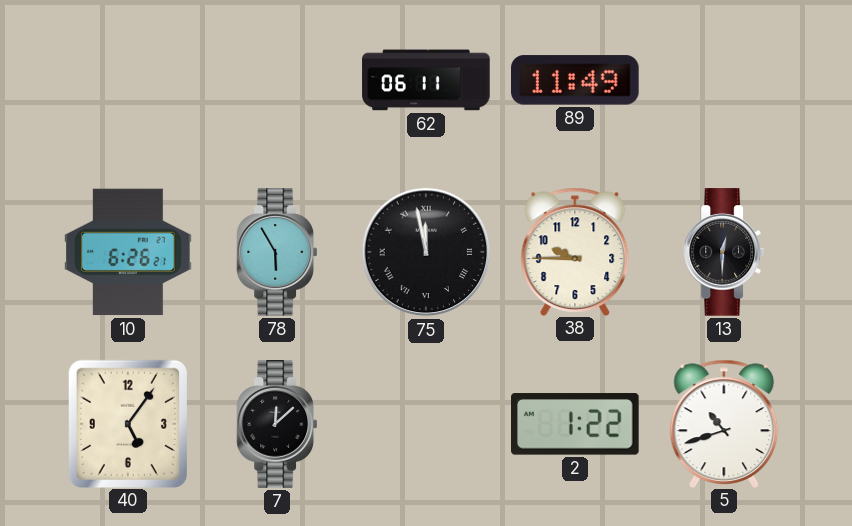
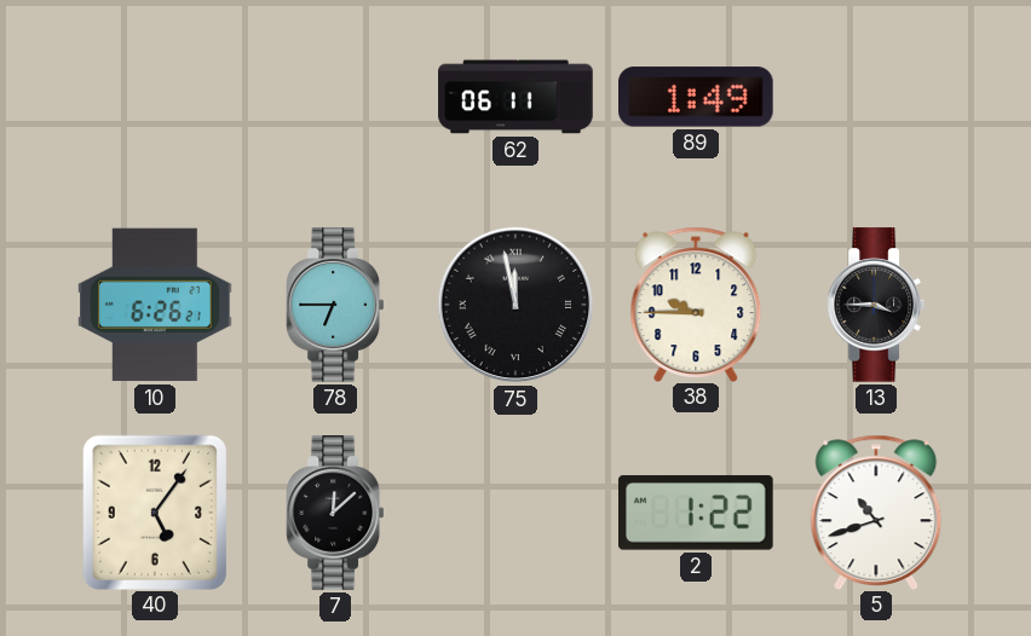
89: 11:49 -> 1:49 (696, 97)
78: 5:55 -> 6:45 (334, 305)
13: 12:30 -> 3:45 (875, 305)
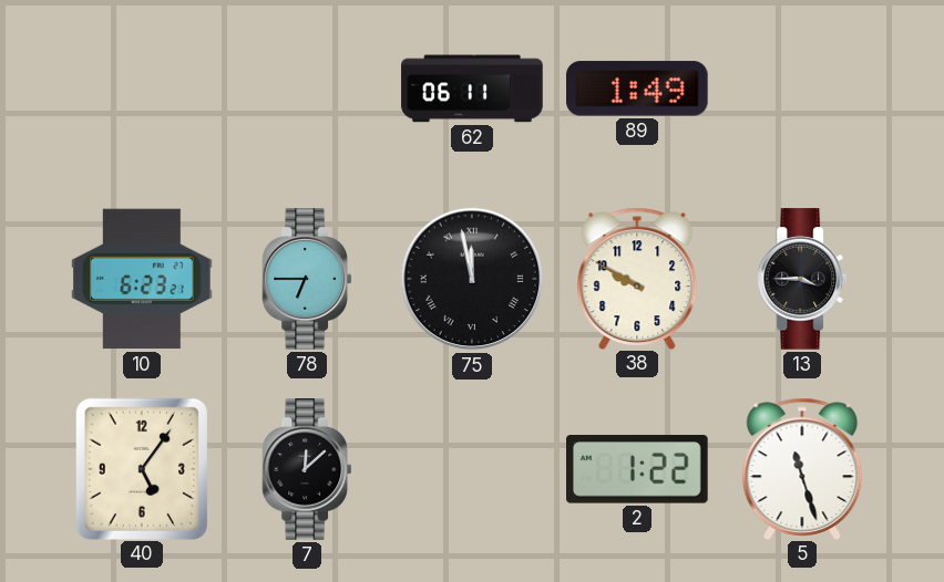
10: 6:26 -> 6:23 (142, 279)
38: 9:45 -> 9:50 (637, 278)
5: 10:42 -> 11:27 (802, 468)
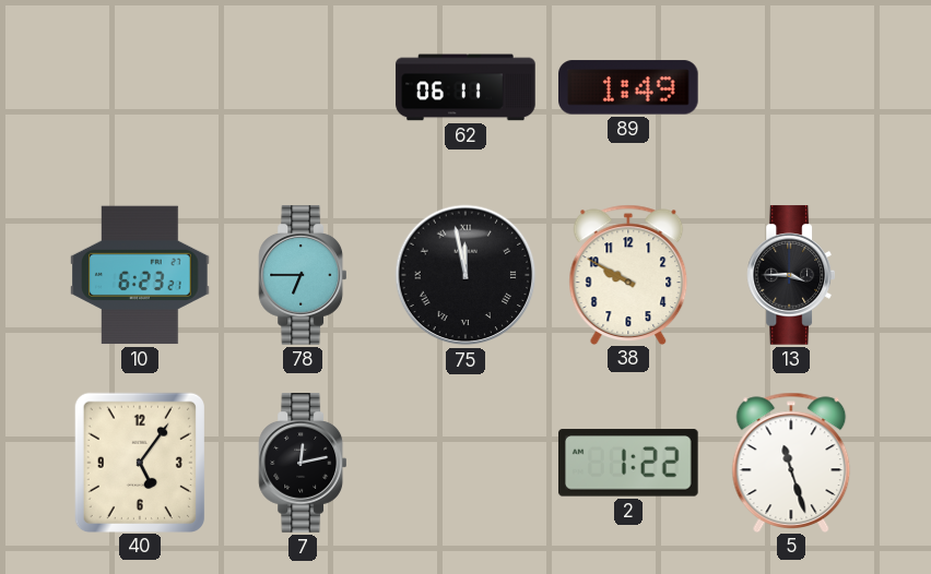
7: 12:08 -> 12:13 (302, 463)
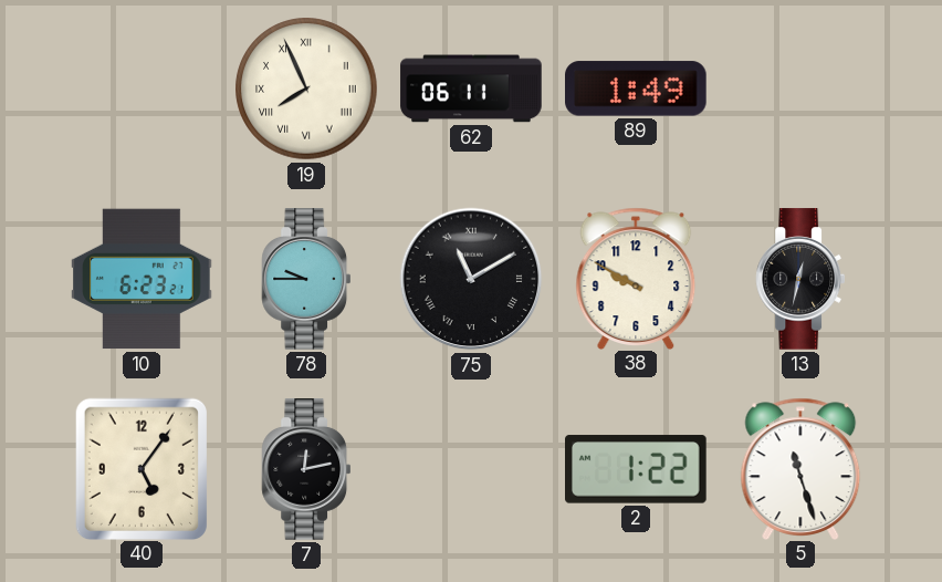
19: none -> 7:56 (306, 89)
78: 6:45 -> 9:45 (305, 279)
75: 11:58 -> 11:10 (471, 279)
13: 3:45 -> 12:32 (799, 279)
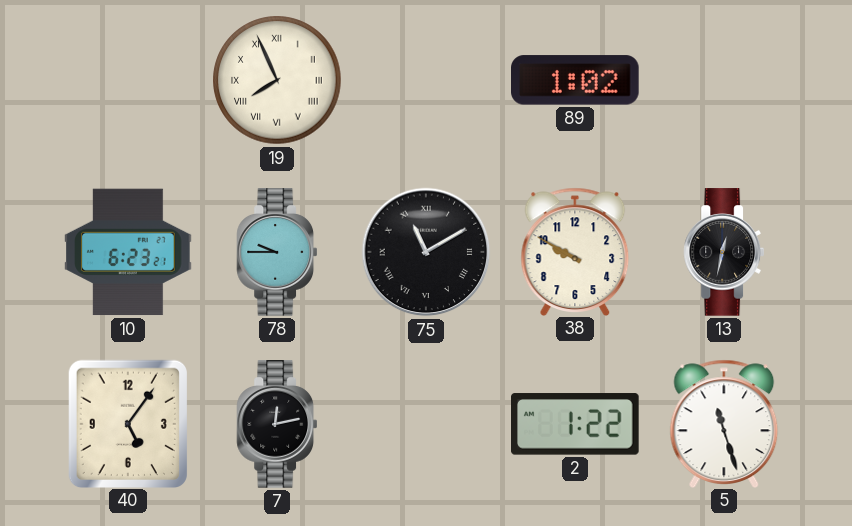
62: 06:11 -> none (471, 89)
89: 1:49 -> 1:02 (575, 80)
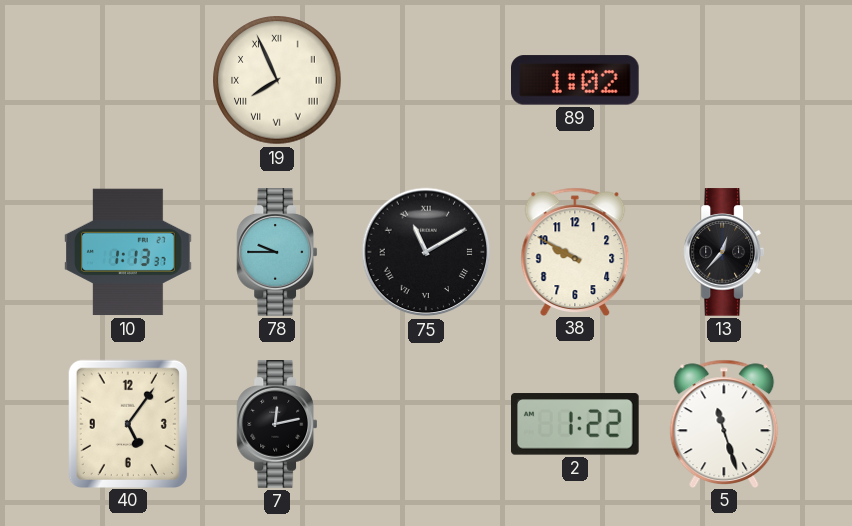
10: 6:23 -> 1:13 (128, 252)
13: 12:32 -> 12:37 (723, 252)
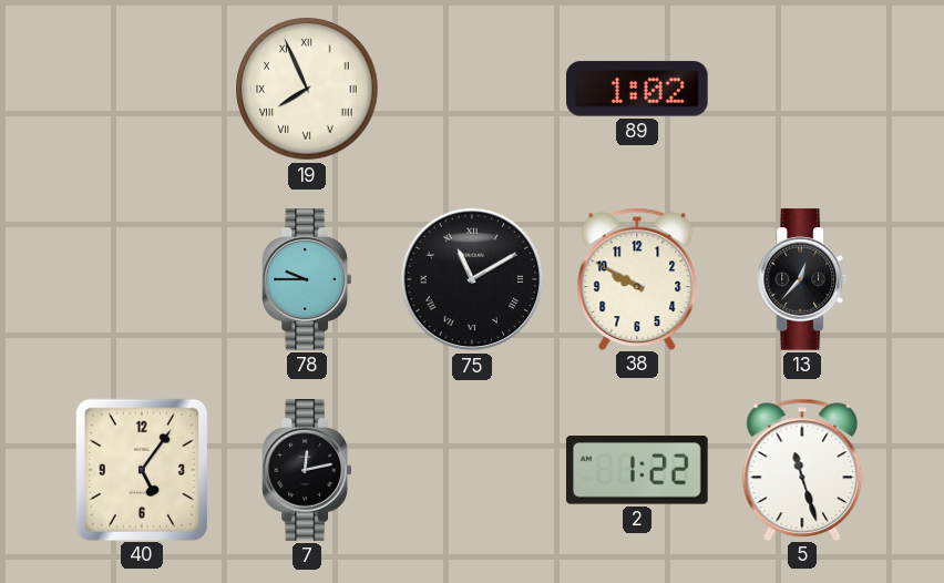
10: 1:13 -> none (128, 252)
